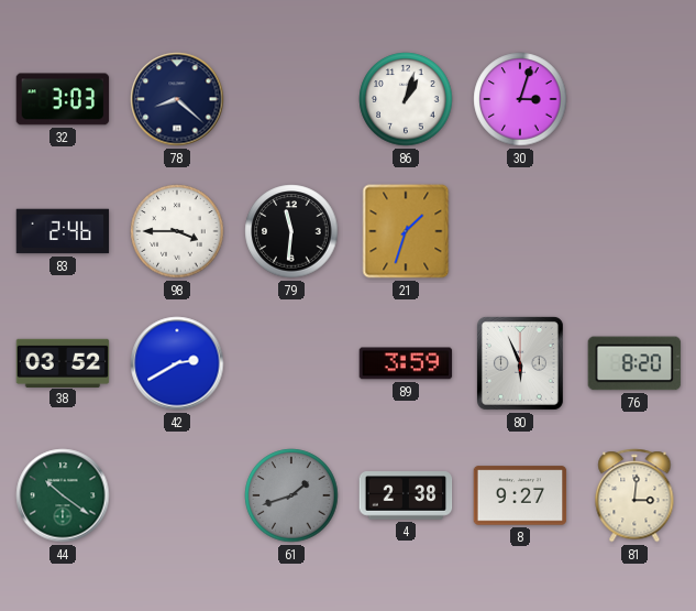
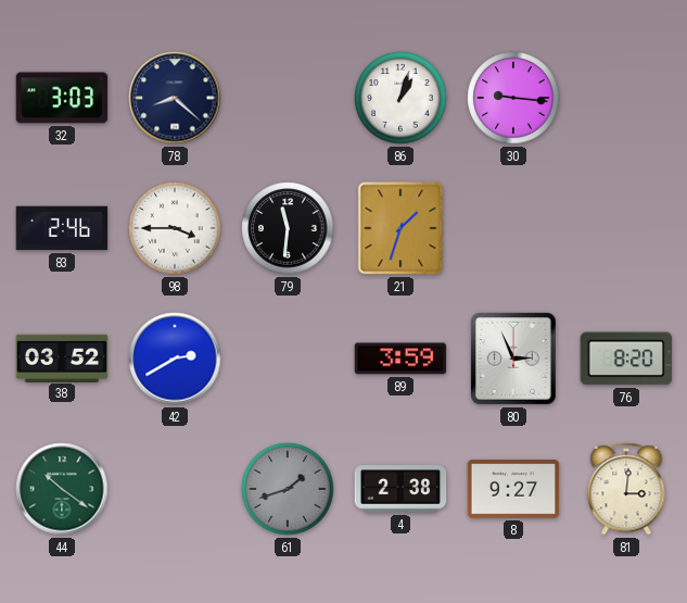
30: 3:03 -> 9:16 (513, 98)
80: 5:56 -> 2:56 (513, 359)
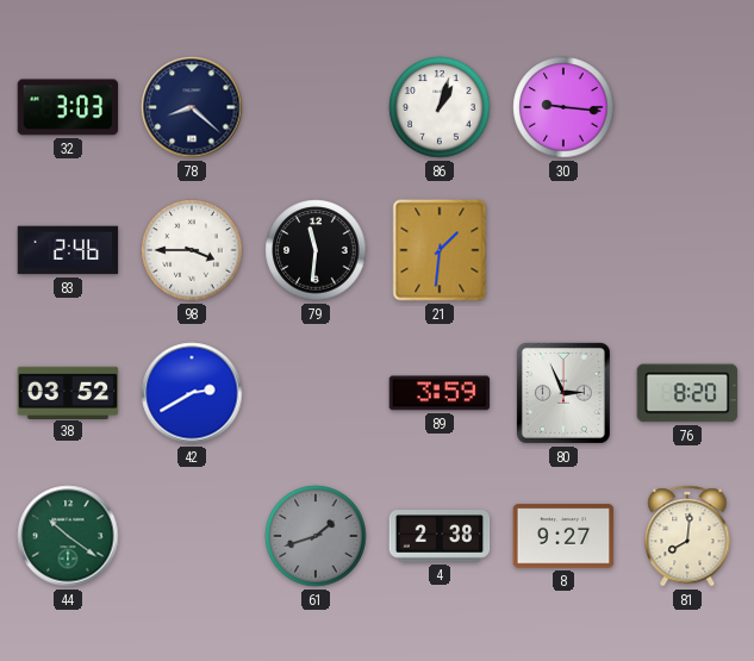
21: 1:33 -> 1:31 (440, 250)
81: 3:01 -> 8:01 (687, 536)
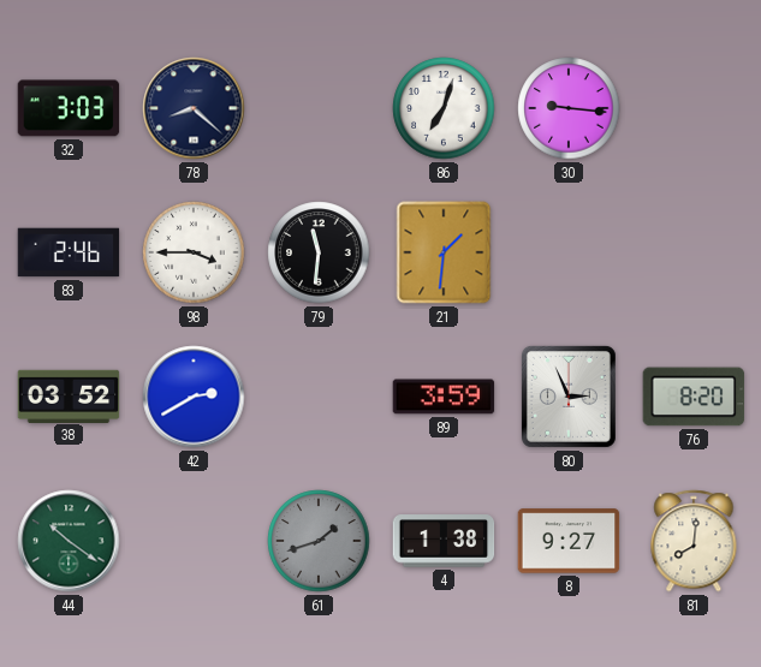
86: 1:03 -> 7:03 (444, 108)
4: 2:38 -> 1:38 (444, 541)
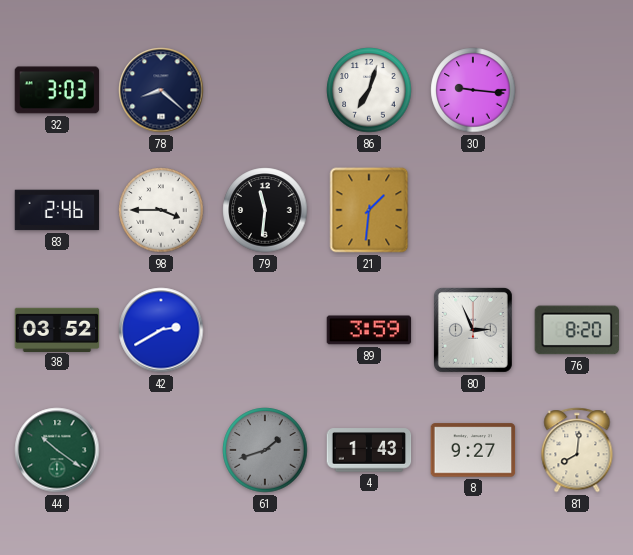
4: 1:38 -> 1:43 (369, 450)
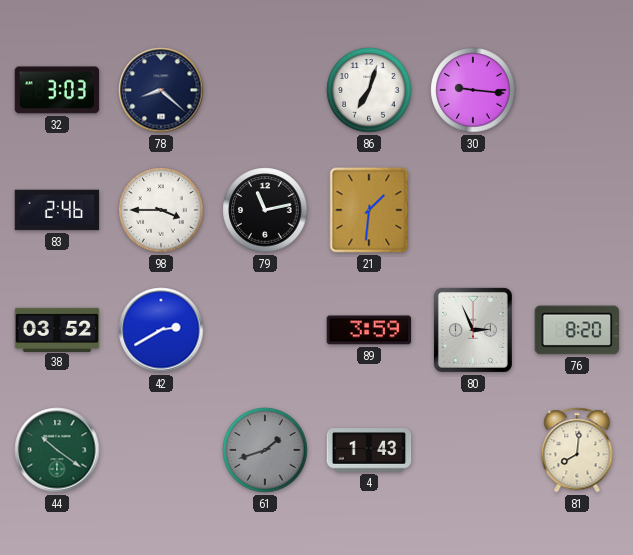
79: 11:31 -> 11:13 (265, 210)
8: 9:27 -> none (473, 450)
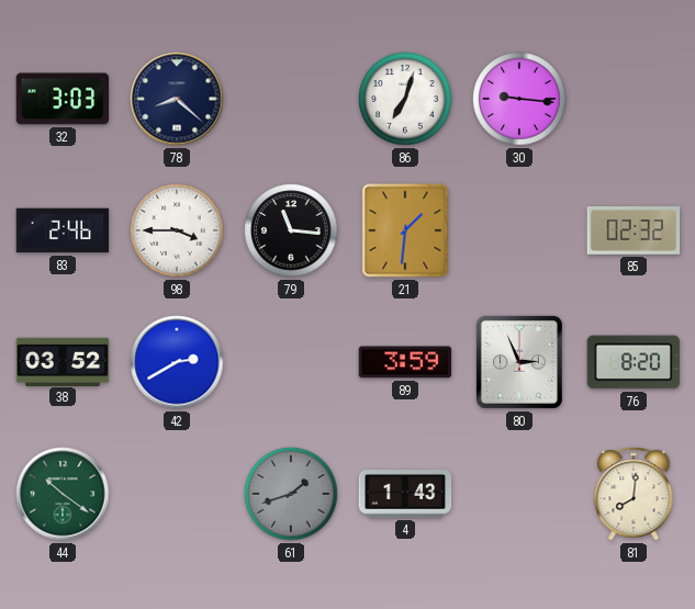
79: 11:13 -> 11:16 (291, 230)
85: none -> 02:32 (634, 230)
